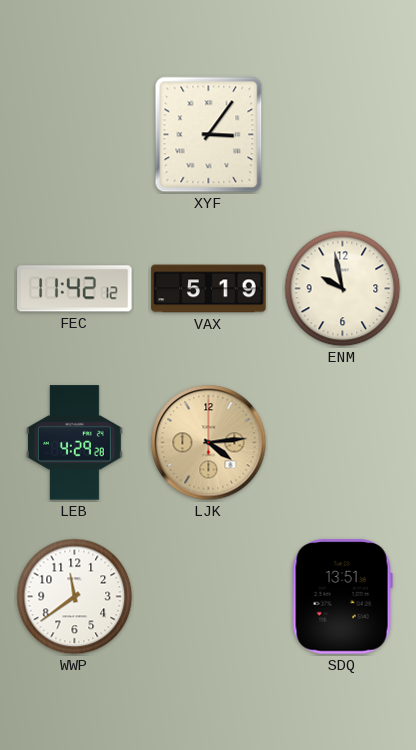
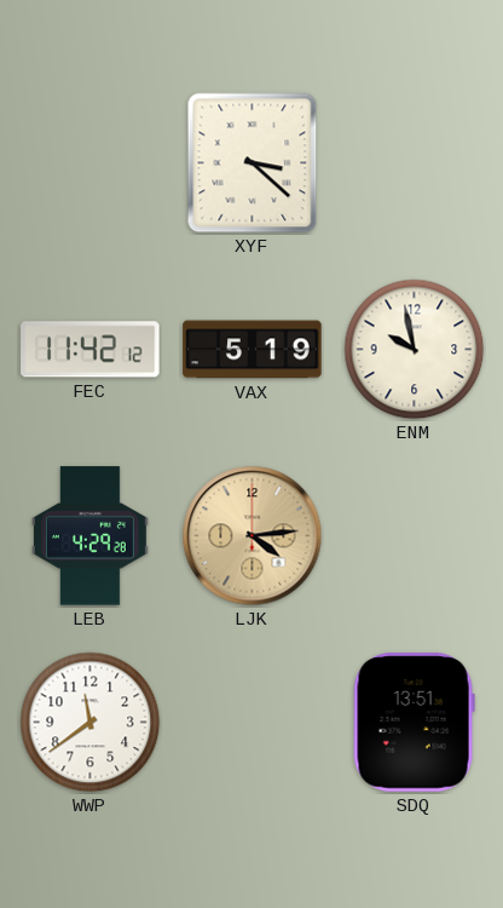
XYF: 3:06 -> 3:22 (253, 163)
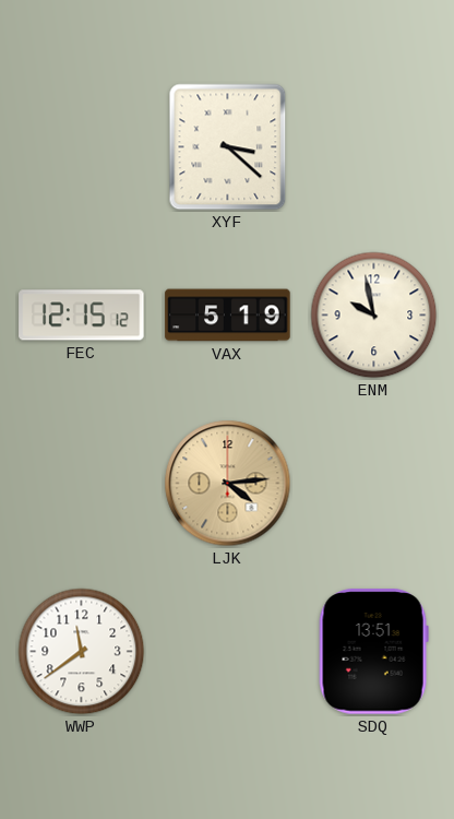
FEC: 11:42 -> 12:15 (82, 316)
LEB: 4:29 -> none (89, 536)
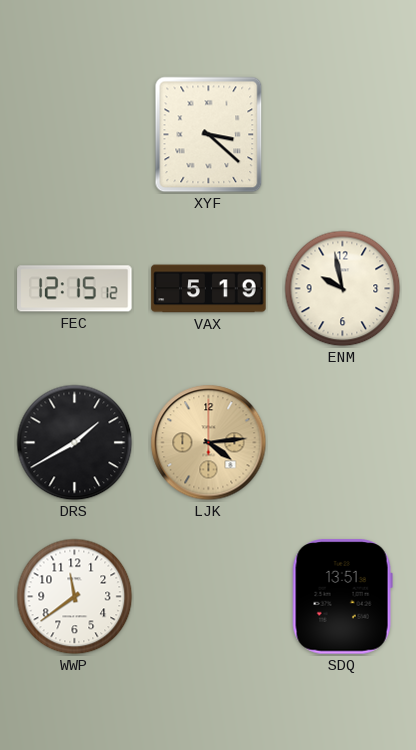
DRS: none -> 1:40 (75, 443)
